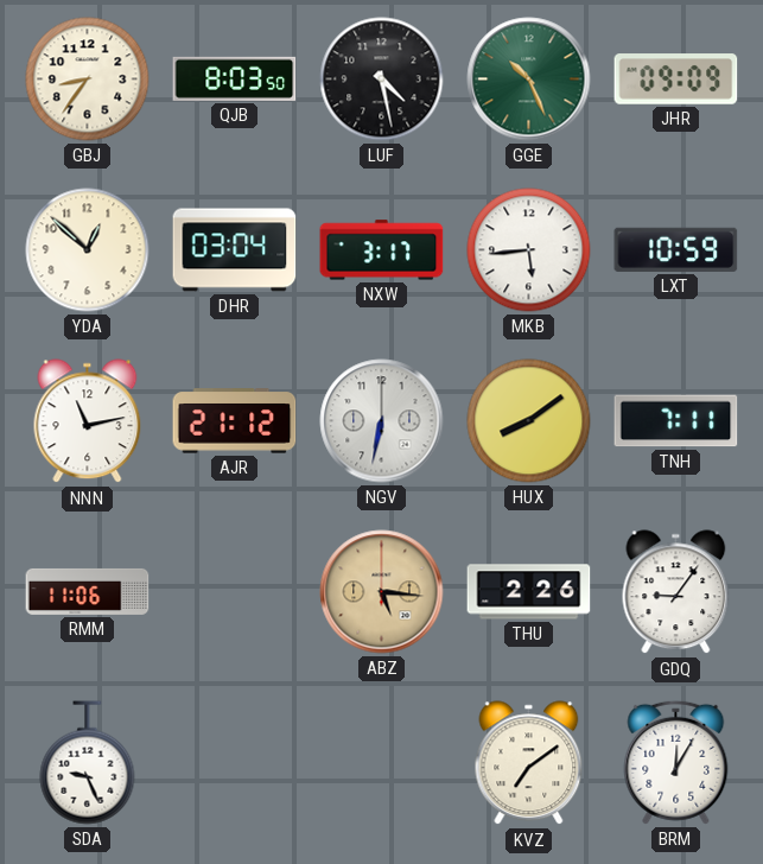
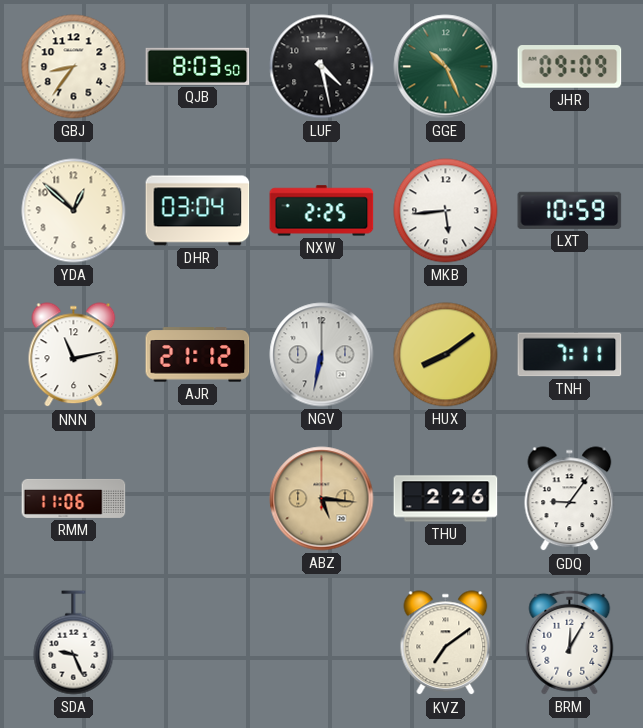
NXW: 3:17 -> 2:25 (322, 211)
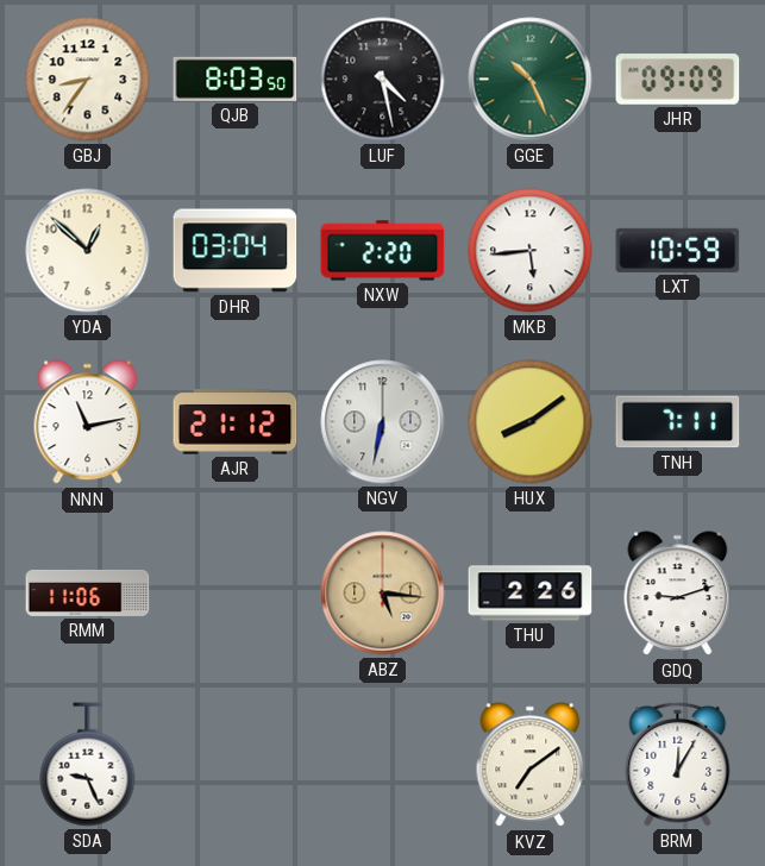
NXW: 2:25 -> 2:20 (383, 251)
GDQ: 9:06 -> 9:12 (678, 594)
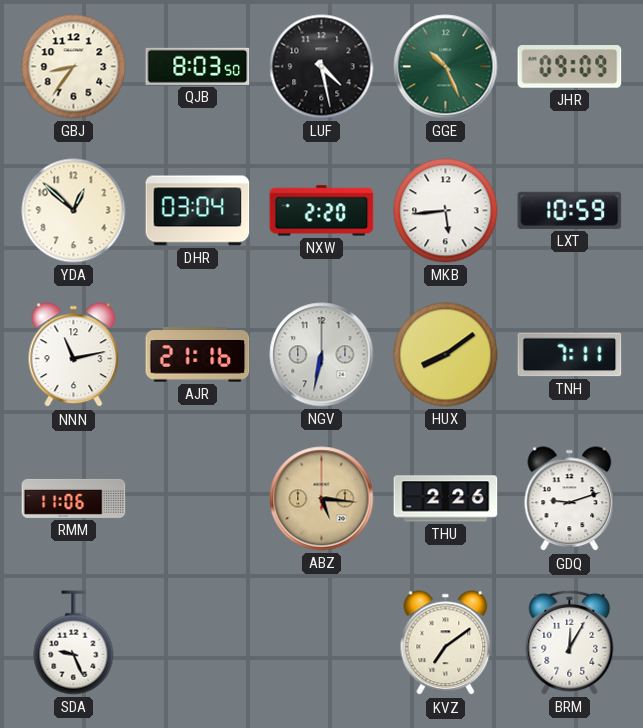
AJR: 21:12 -> 21:16 (198, 355)
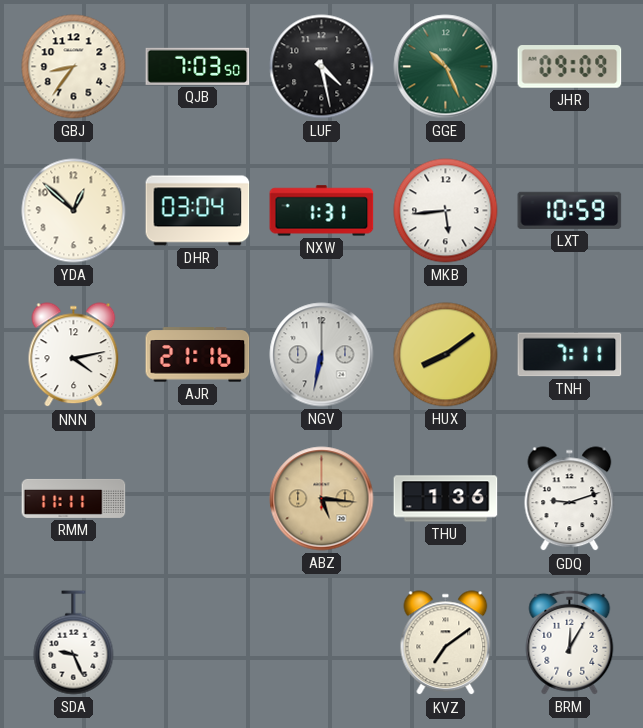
QJB: 8:03 -> 7:03 (198, 66)
NXW: 2:20 -> 1:31 (322, 211)
NNN: 11:13 -> 4:13 (74, 355)
RMM: 11:06 -> 11:11 (74, 498)
THU: 2:26 -> 1:36 (446, 499)
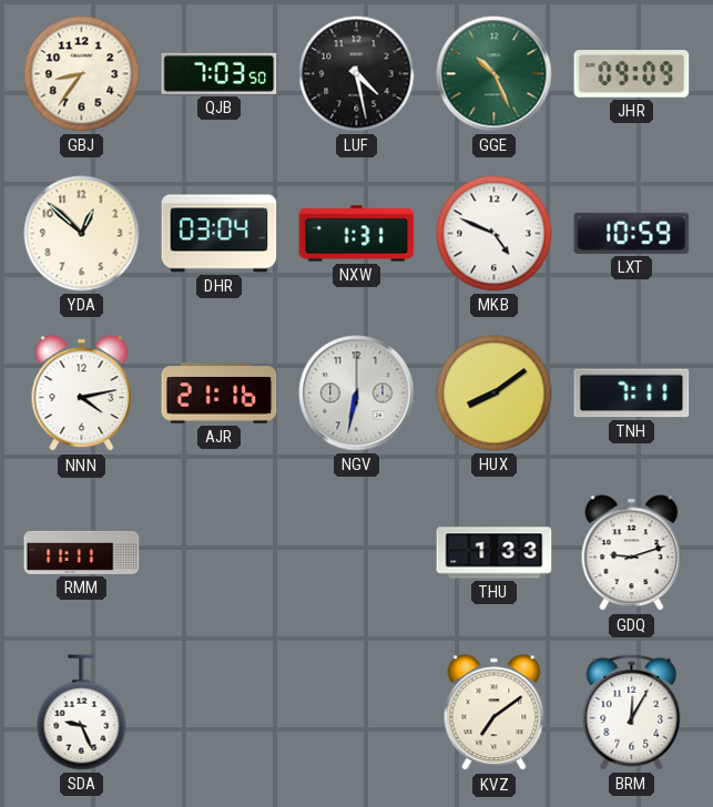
MKB: 5:44 -> 4:49 (495, 234)
ABZ: 5:16 -> none (322, 499)
THU: 1:36 -> 1:33 (495, 553)
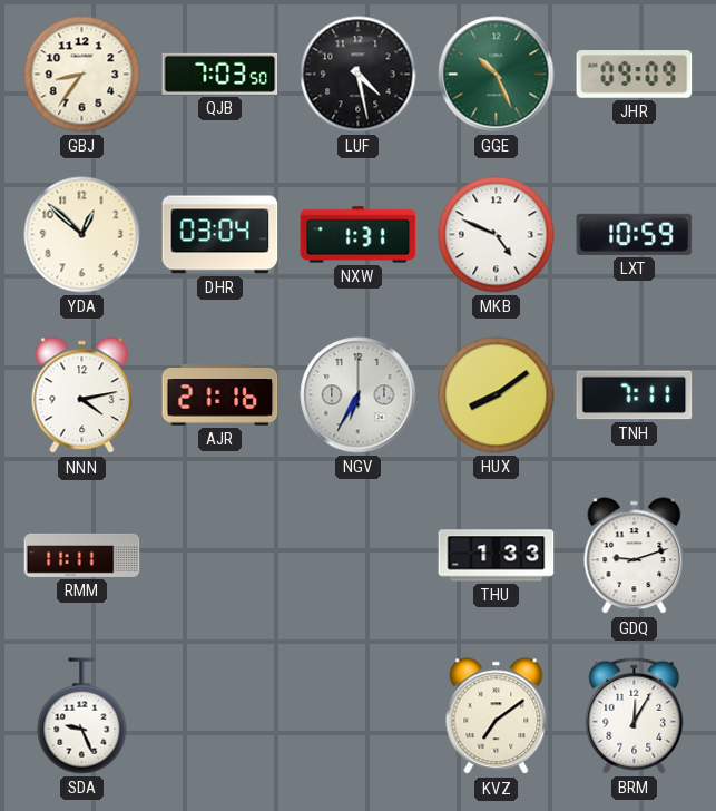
NGV: 6:32 -> 6:35 (359, 395)
